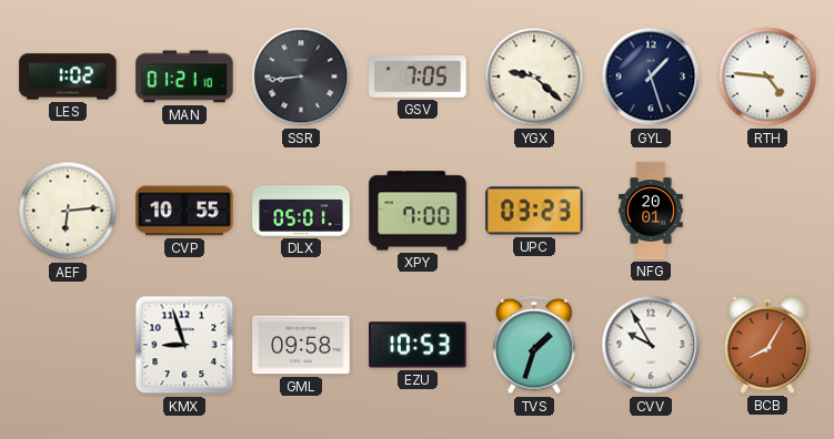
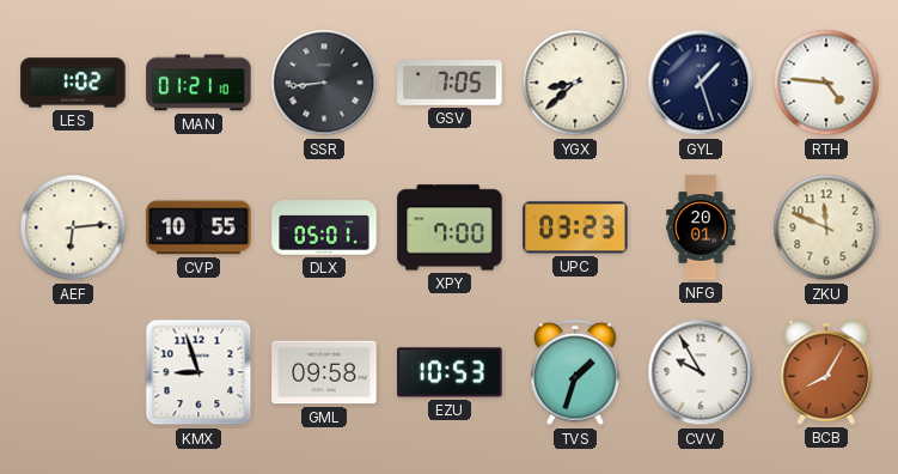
YGX: 9:22 -> 8:38 (575, 83)
ZKU: none -> 11:49 (826, 227)
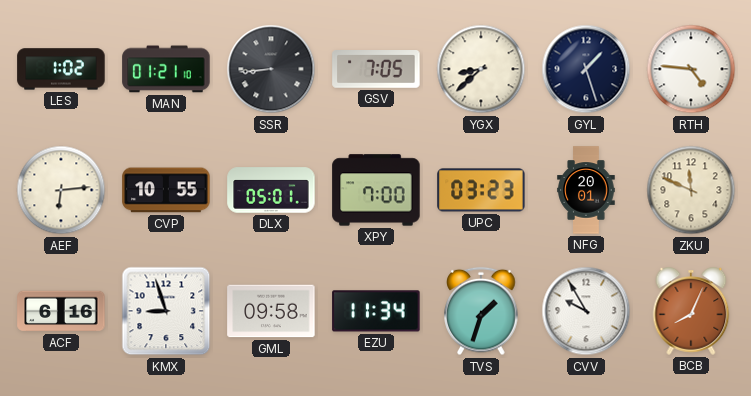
ACF: none -> 6:16 (61, 311)
EZU: 10:53 -> 11:34 (376, 311)
BCB: 8:05 -> 8:04 (691, 311)
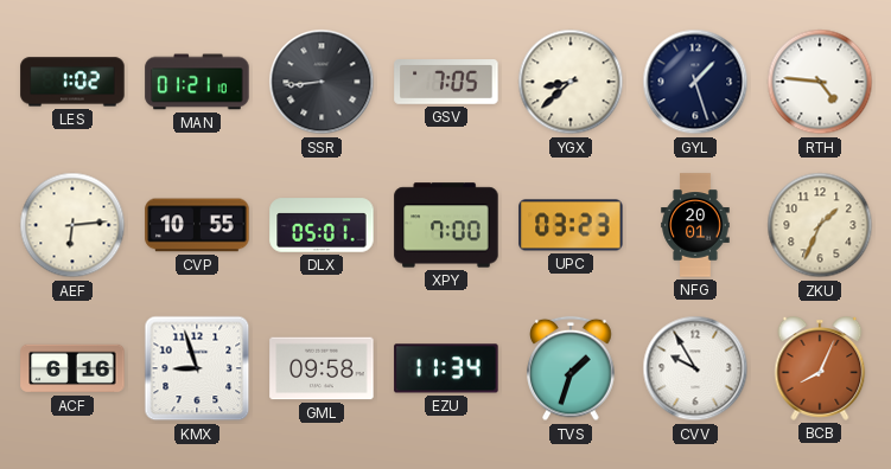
ZKU: 11:49 -> 1:34 (820, 225)
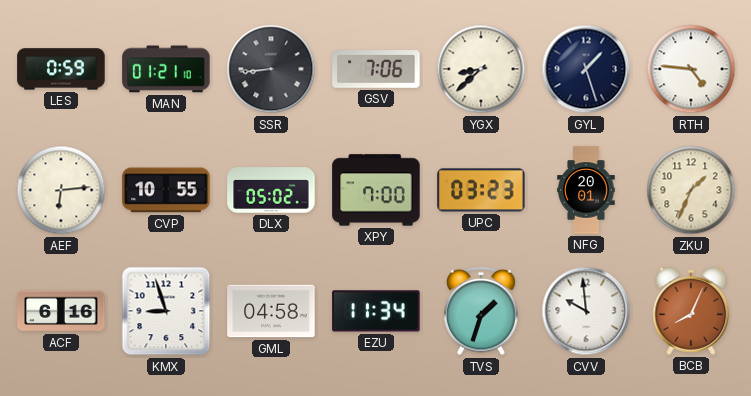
LES: 1:02 -> 0:59 (61, 69)
GSV: 7:05 -> 7:06 (376, 70)
DLX: 05:01 -> 05:02 (271, 190)
GML: 09:58 -> 04:58 (271, 311)
CVV: 9:55 -> 9:59 (586, 311)
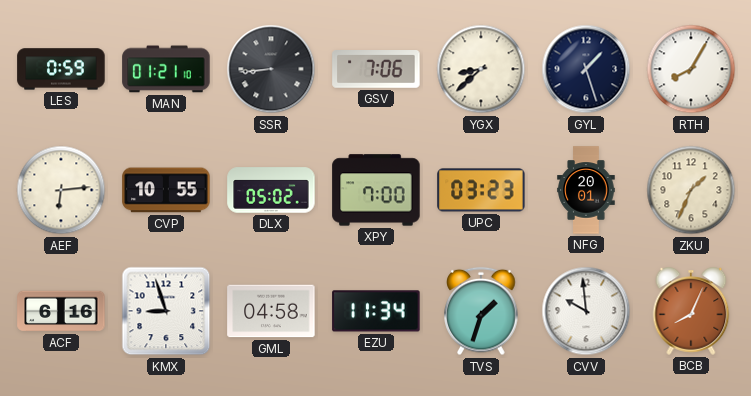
RTH: 4:46 -> 8:05 (691, 69)
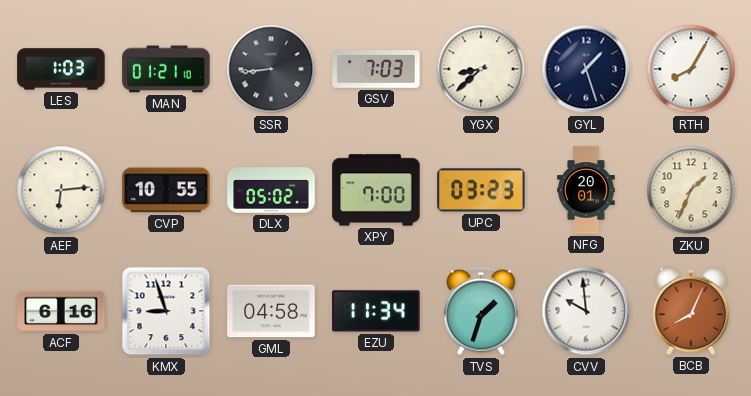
LES: 0:59 -> 1:03 (61, 69)
GSV: 7:06 -> 7:03 (376, 70)
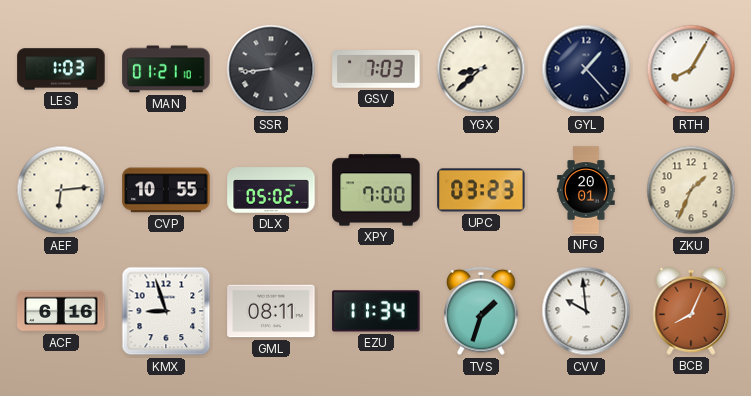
GYL: 1:27 -> 1:23 (586, 69)
GML: 04:58 -> 08:11 (271, 311)
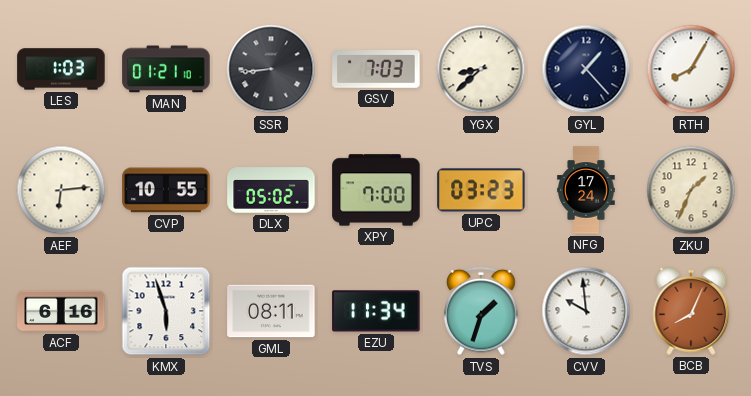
NFG: 20:01 -> 17:24 (586, 190)
KMX: 8:57 -> 5:57 (166, 311)
